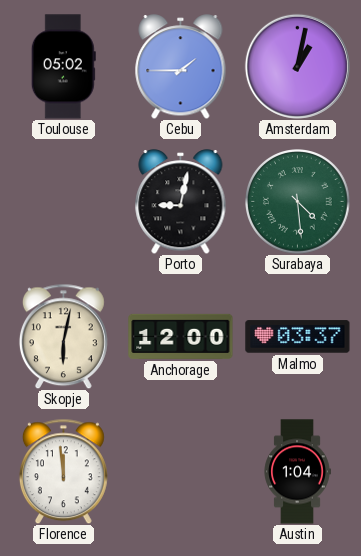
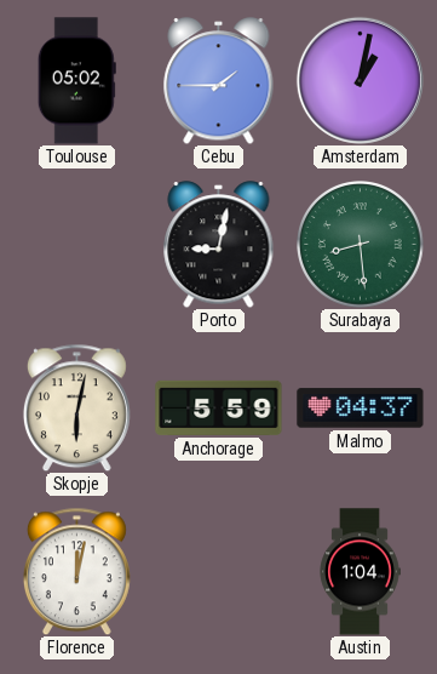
Surabaya: 4:29 -> 8:29 (361, 245)
Anchorage: 12:00 -> 5:59 (219, 407)
Malmo: 03:37 -> 04:37 (361, 409)
Florence: 11:59 -> 12:02 (76, 571)
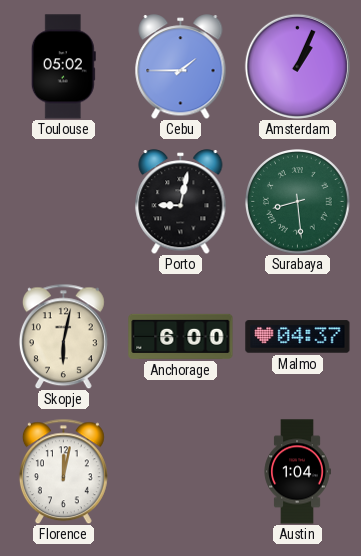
Amsterdam: 1:02 -> 1:04 (297, 66)
Anchorage: 5:59 -> 6:00 (181, 336)
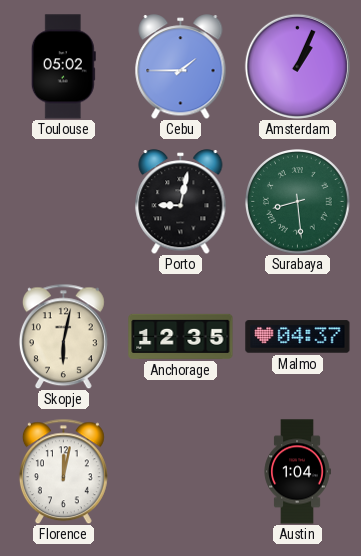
Anchorage: 6:00 -> 12:35 (181, 336)
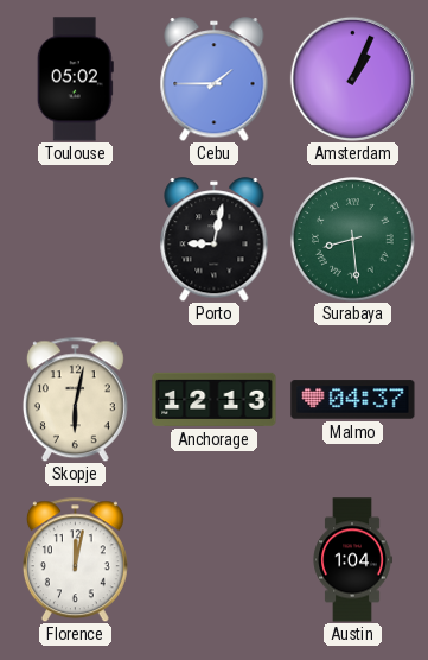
Anchorage: 12:35 -> 12:13 (215, 399)
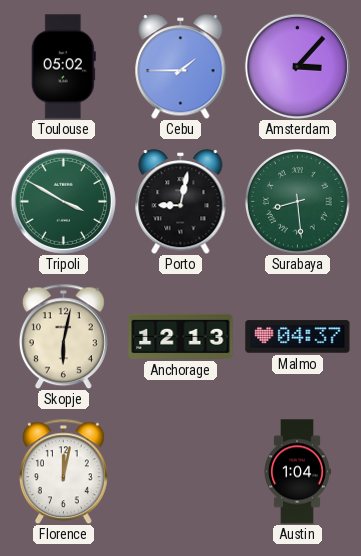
Amsterdam: 1:04 -> 3:07 (297, 66)
Tripoli: none -> 3:50 (63, 201)
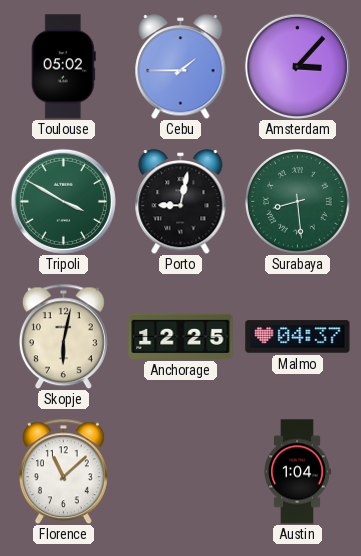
Anchorage: 12:13 -> 12:25 (181, 336)
Florence: 12:02 -> 11:08 (63, 471)
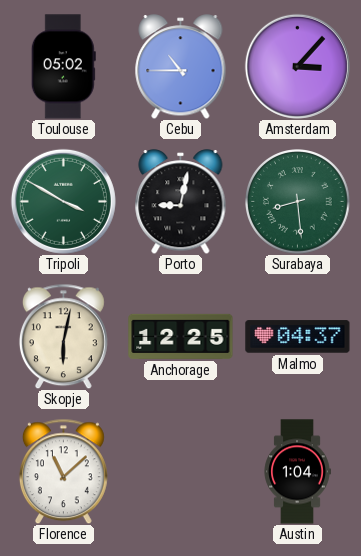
Cebu: 1:45 -> 10:45 (181, 67)
